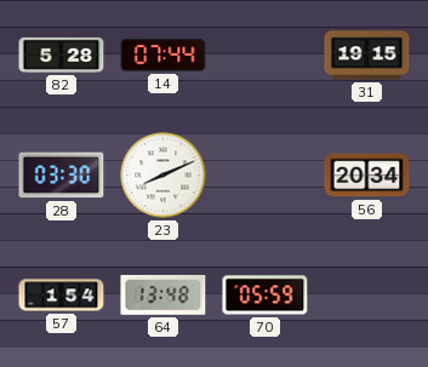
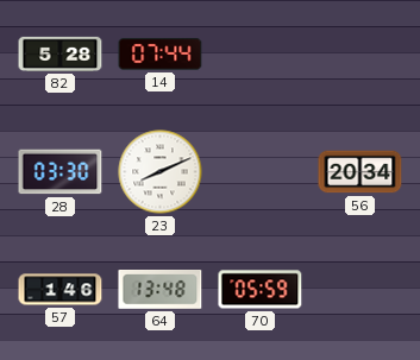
31: 19:15 -> none (367, 56)
57: 1:54 -> 1:46 (61, 290)
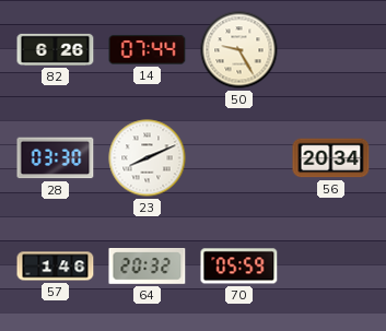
82: 5:28 -> 6:26 (56, 49)
50: none -> 9:25 (239, 50)
64: 13:48 -> 20:32 (148, 267)
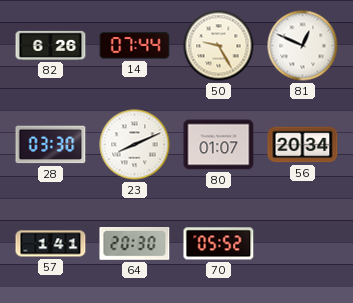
81: none -> 12:49 (303, 46)
80: none -> 01:07 (219, 145)
57: 1:46 -> 1:41 (51, 244)
64: 20:32 -> 20:30 (135, 244)
70: 05:59 -> 05:52 (219, 244)
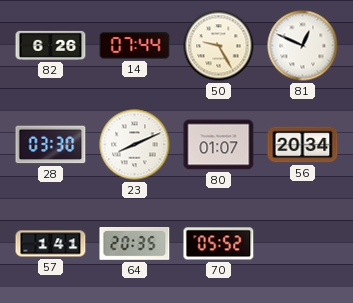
64: 20:30 -> 20:35 (135, 244)
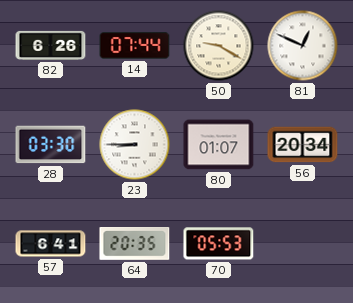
50: 9:25 -> 9:20 (219, 46)
23: 8:11 -> 8:45 (135, 145)
57: 1:41 -> 6:41 (51, 244)
70: 05:52 -> 05:53 (219, 244)
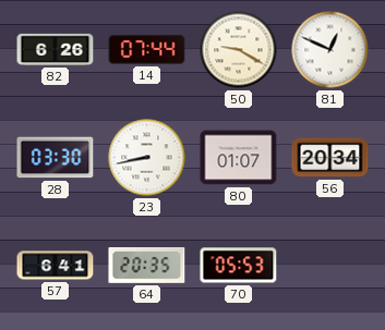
23: 8:45 -> 8:43 (147, 158)
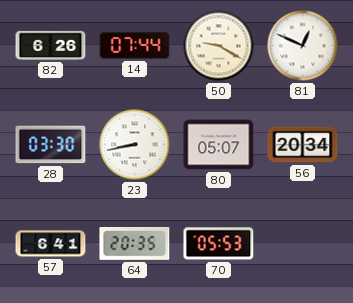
80: 01:07 -> 05:07 (219, 145)
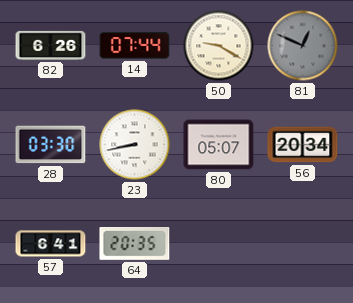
81 dial: white -> grey (303, 46)
70: 05:53 -> none (219, 244)
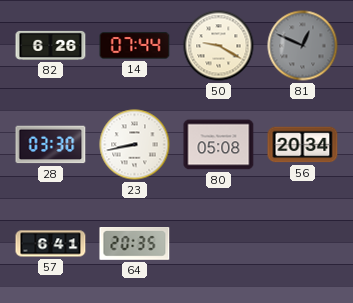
80: 05:07 -> 05:08 (219, 145)
